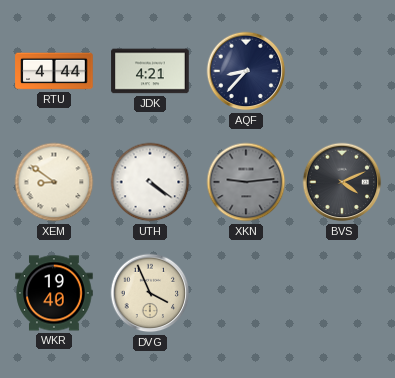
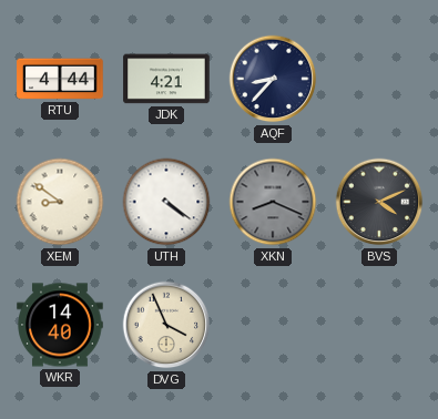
XKN: 9:14 -> 8:19 (273, 202)
WKR: 19:40 -> 14:40 (60, 325)
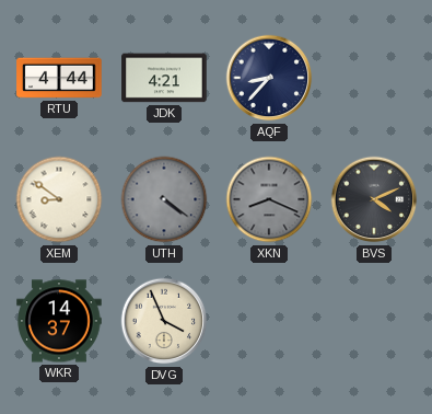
UTH dial: white -> grey (164, 199)
WKR: 14:40 -> 14:37 (59, 321)
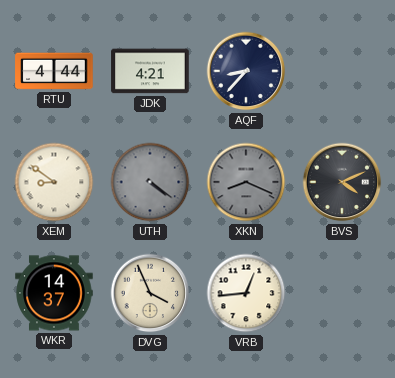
VRB: none -> 12:44 (246, 293)
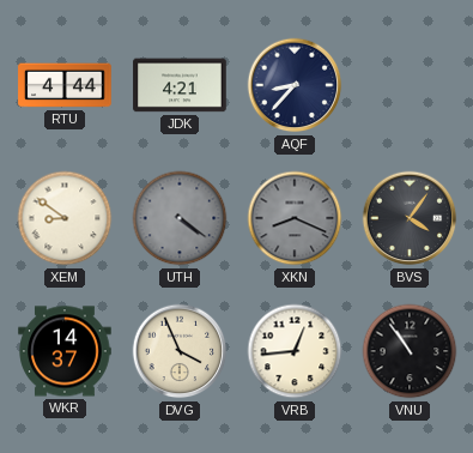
BVS: 4:11 -> 4:06 (410, 218)
VNU: none -> 10:54 (410, 351)
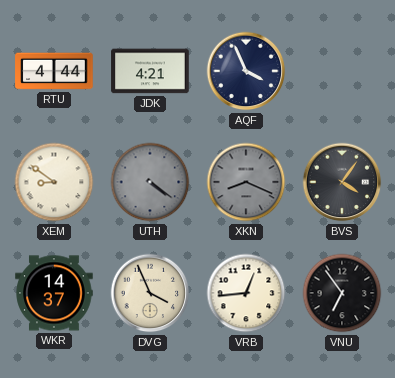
AQF: 8:37 -> 3:56 (246, 71)
VNU: 10:54 -> 6:54 (342, 293)
